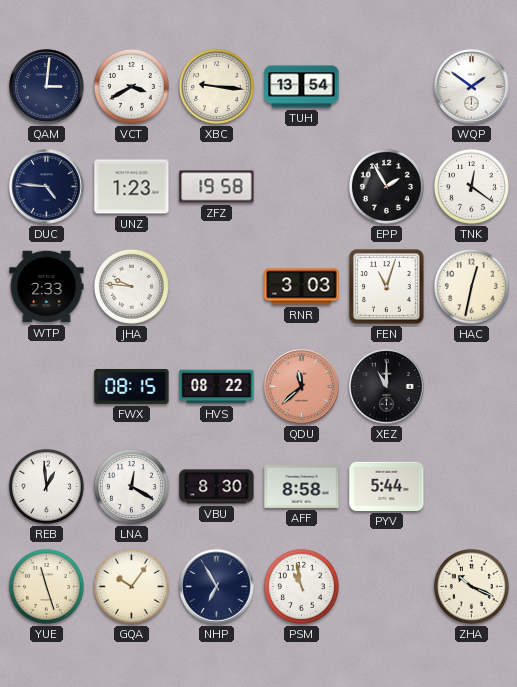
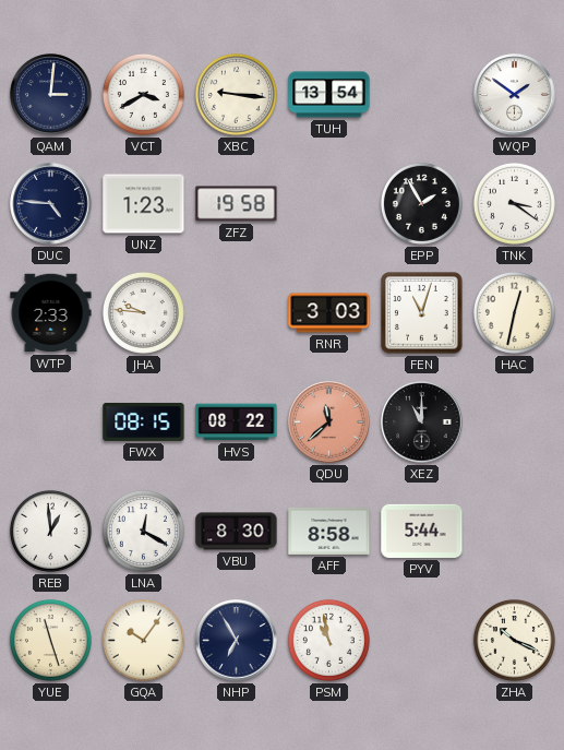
TNK: 12:21 -> 3:21 (514, 203)
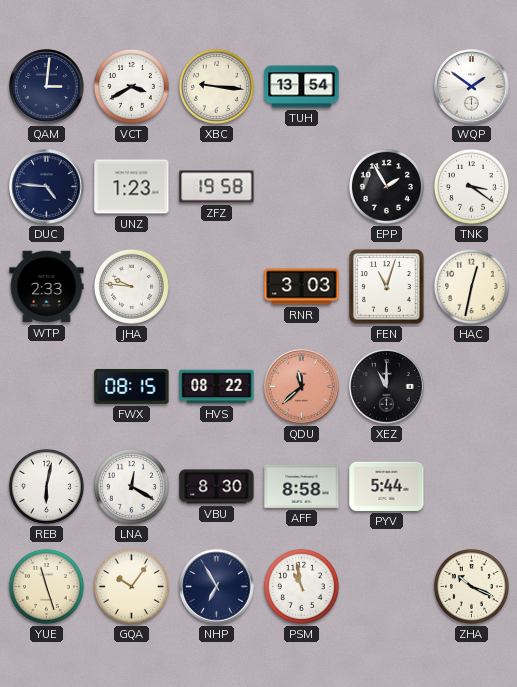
REB: 12:59 -> 6:02 (46, 486)
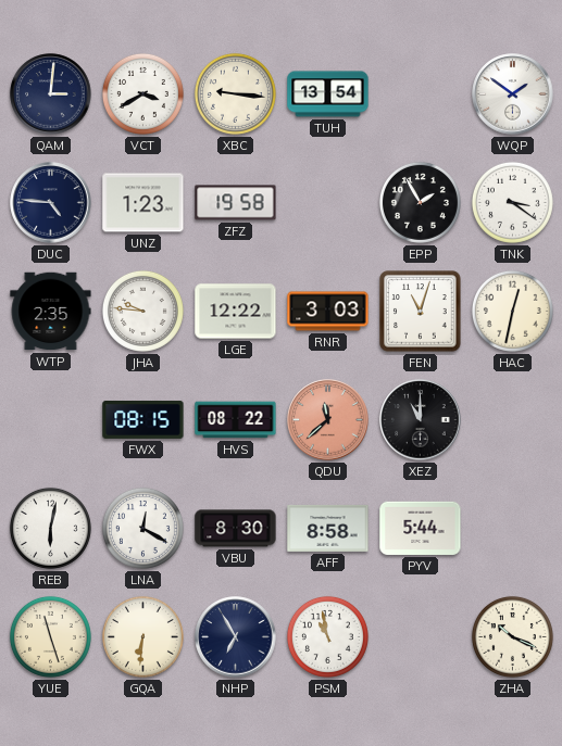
WTP: 2:33 -> 2:35 (51, 312)
LGE: none -> 12:22 (236, 312)
GQA: 10:06 -> 6:31 (142, 636)
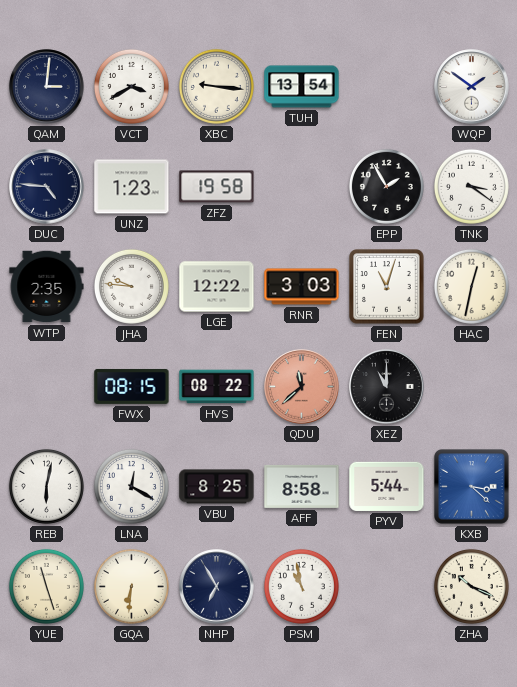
VBU: 8:30 -> 8:25 (217, 487)
KXB: none -> 3:22 (472, 487)
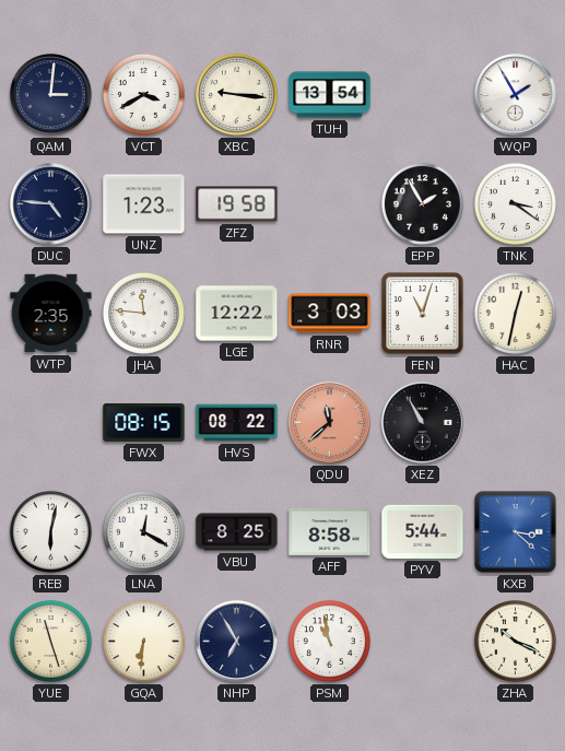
WQP: 1:51 -> 1:55 (516, 95)
JHA: 9:46 -> 11:46 (143, 313)
XEZ: 11:00 -> 10:55 (423, 423)
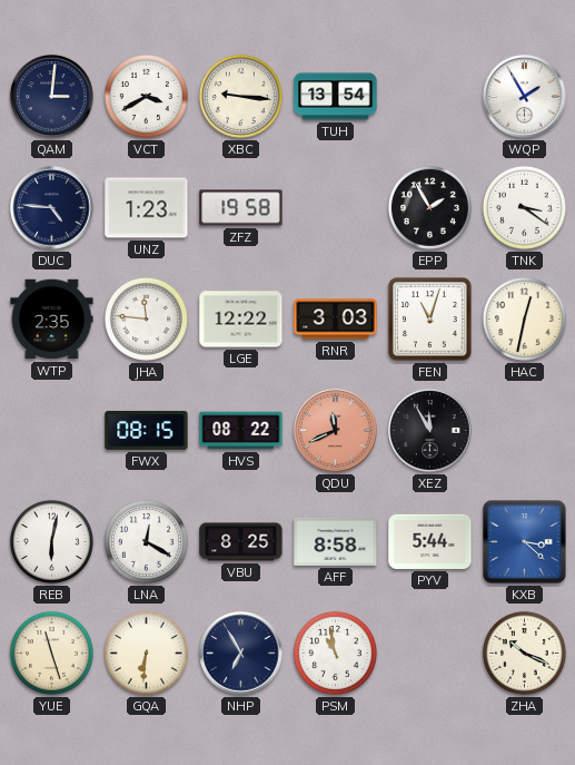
QDU: 11:38 -> 11:41 (336, 431)
XEZ: 10:55 -> 11:55 (430, 431)
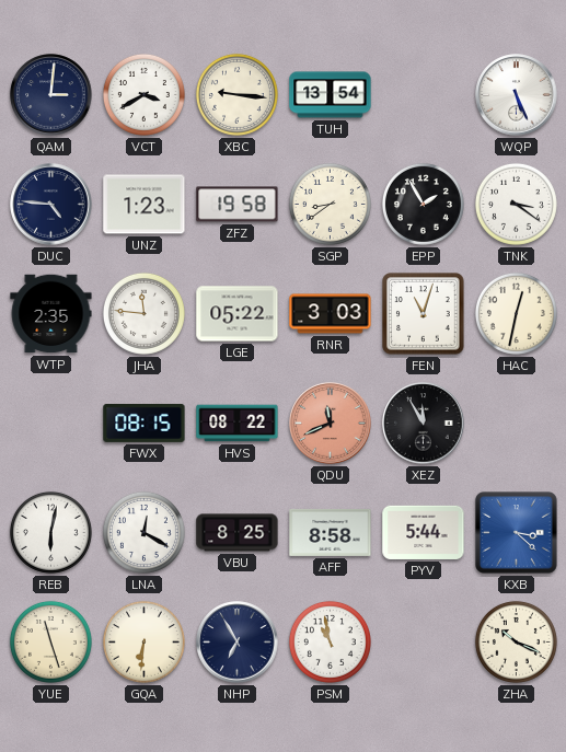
WQP: 1:55 -> 5:26 (517, 95)
SGP: none -> 8:39 (330, 204)
LGE: 12:22 -> 05:22 (238, 314)
